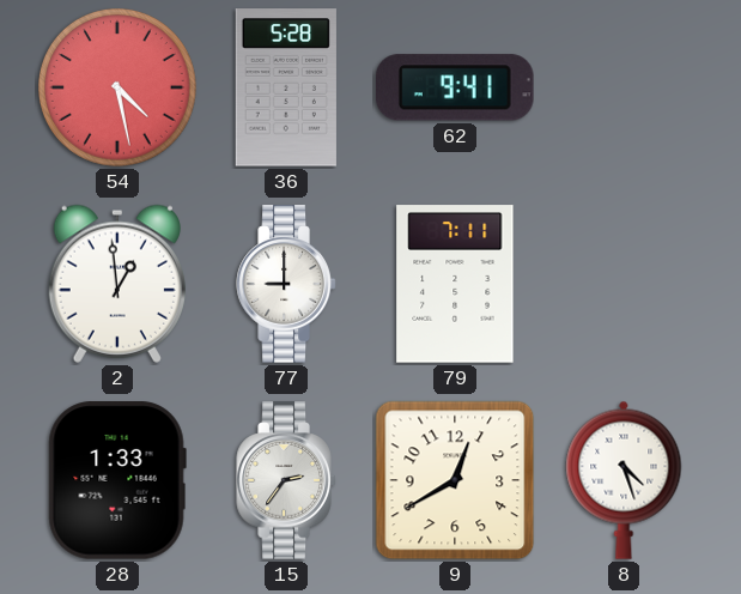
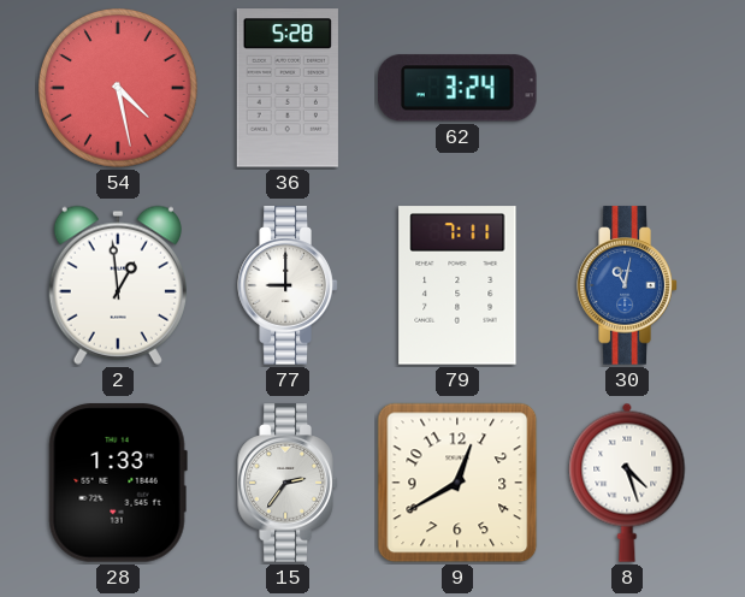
62: 9:41 -> 3:24 (459, 88)
30: none -> 11:02 (627, 285)
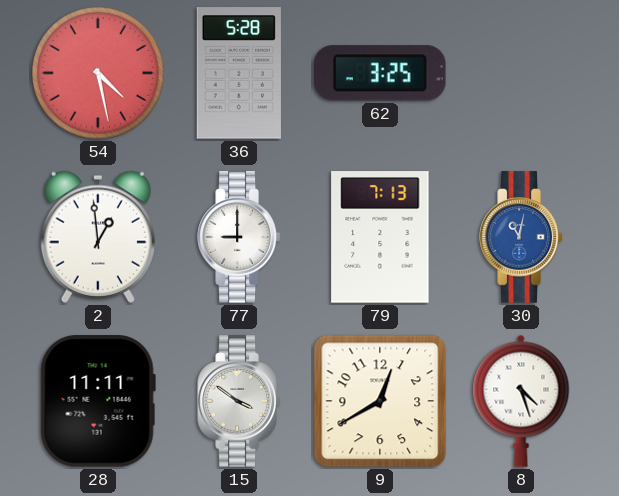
62: 3:24 -> 3:25 (381, 73)
79: 7:11 -> 7:13 (380, 237)
28: 1:33 -> 11:11 (98, 401)
15: 2:36 -> 3:51 (239, 401)
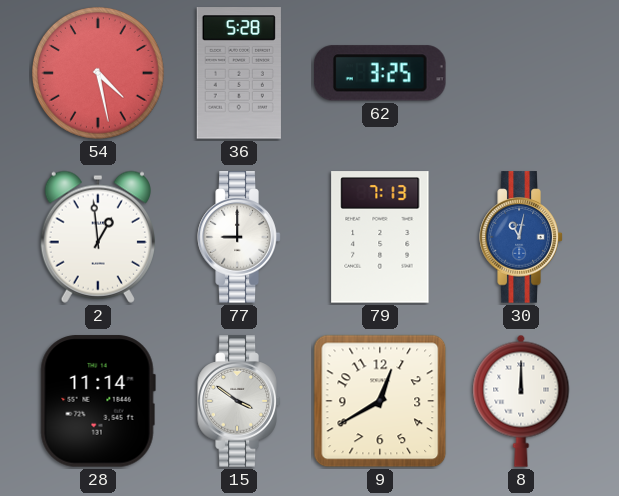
28: 11:11 -> 11:14 (98, 401)
8: 4:27 -> 12:00 (521, 401)
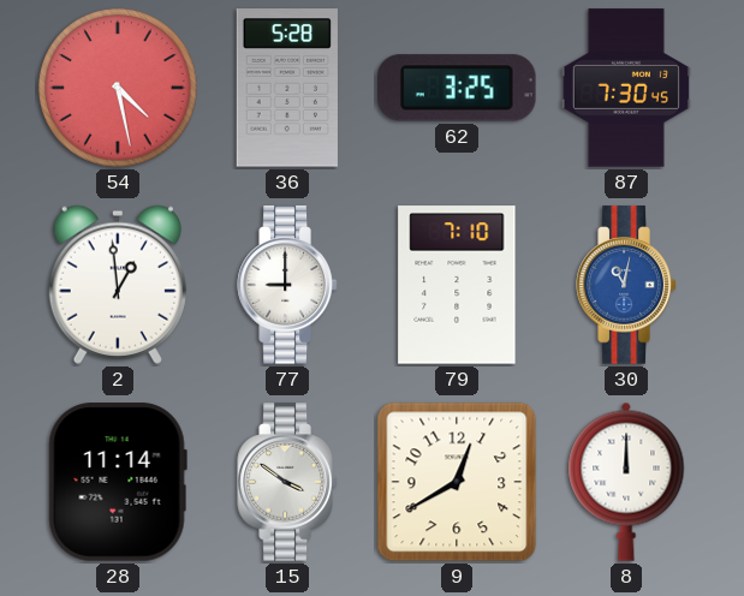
87: none -> 7:30 (626, 88)
79: 7:13 -> 7:10 (457, 285)
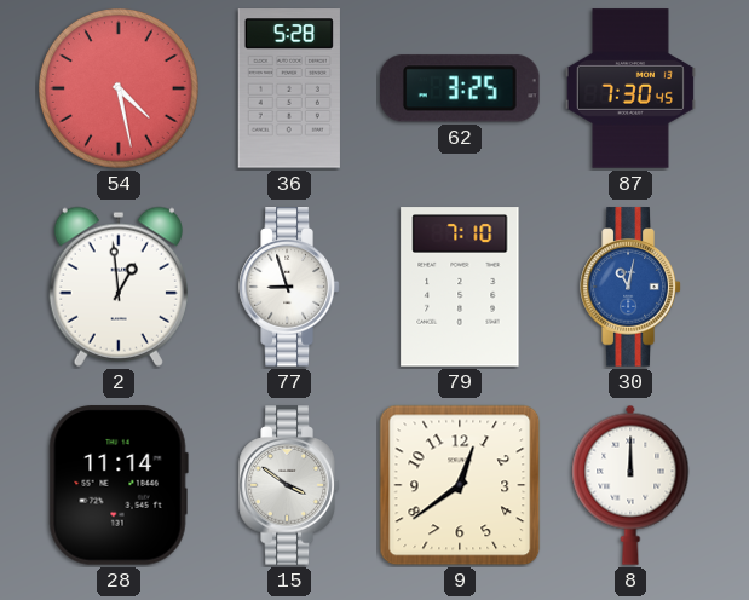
77: 9:00 -> 8:57 (289, 287)
9: 12:40 -> 12:39 (460, 485)
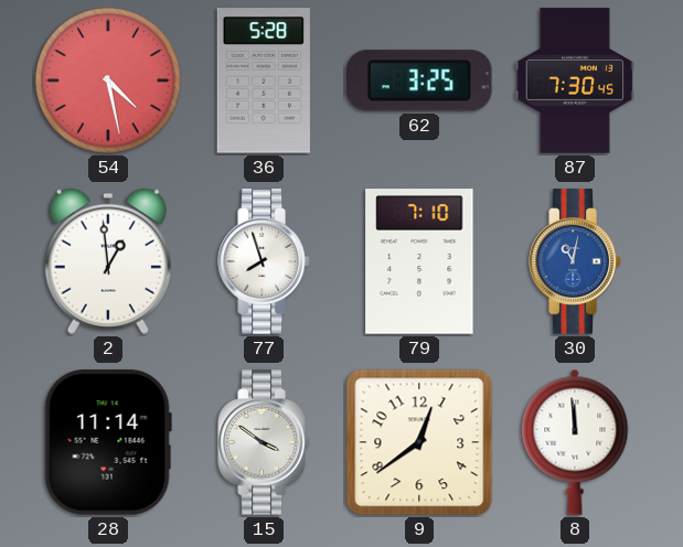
77: 8:57 -> 7:57 (264, 261)
8: 12:00 -> 11:59 (575, 442)
